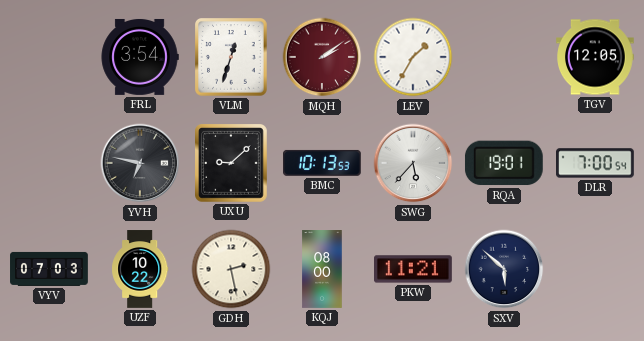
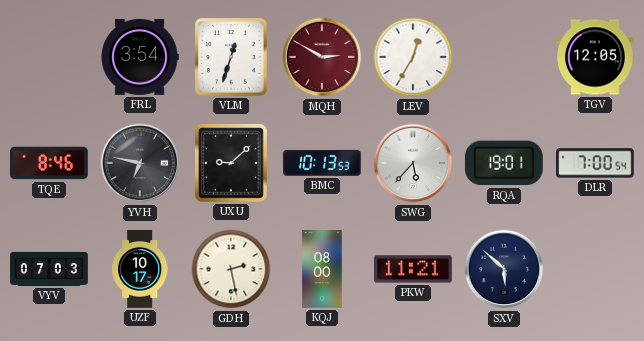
MQH: 2:09 -> 2:50 (322, 57)
LEV: 1:35 -> 12:35 (413, 57)
TQE: none -> 8:46 (50, 163)
UZF: 10:22 -> 10:17 (140, 269)
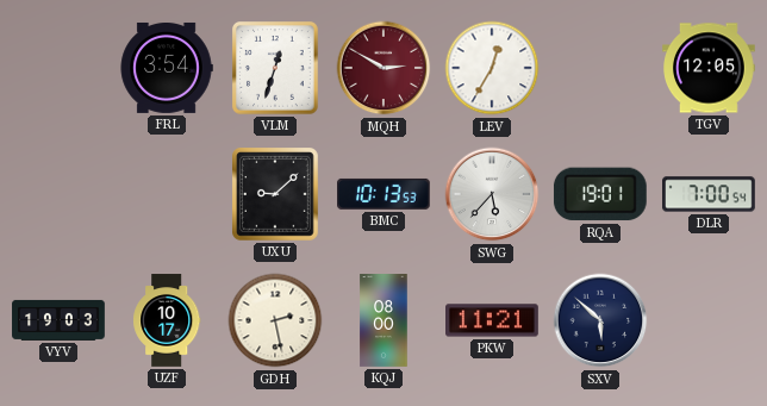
TQE: 8:46 -> none (50, 163)
YVH: 6:47 -> none (140, 163)
VYV: 07:03 -> 19:03 (58, 320)
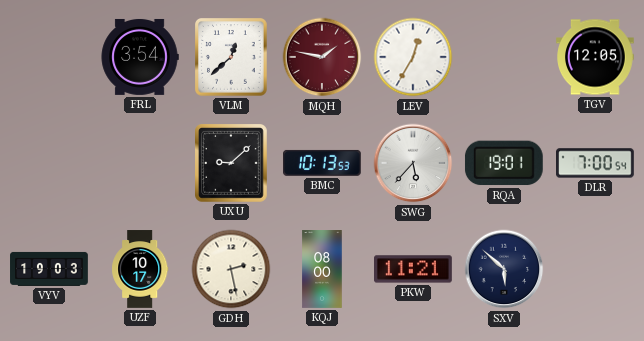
VLM: 12:33 -> 12:38 (232, 58)
MQH: 2:50 -> 1:47 (322, 57)
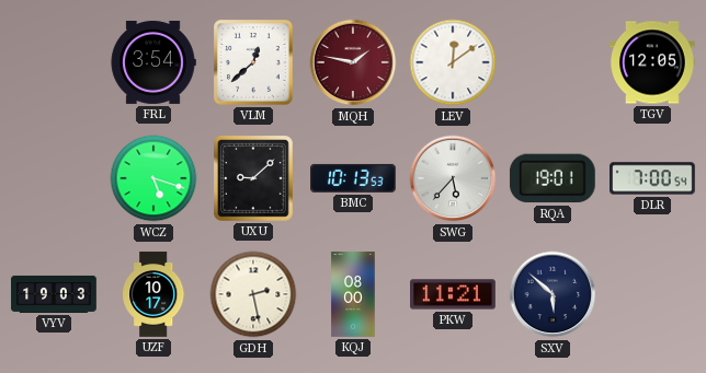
LEV: 12:35 -> 12:09 (453, 62)
WCZ: none -> 5:18 (153, 178)
